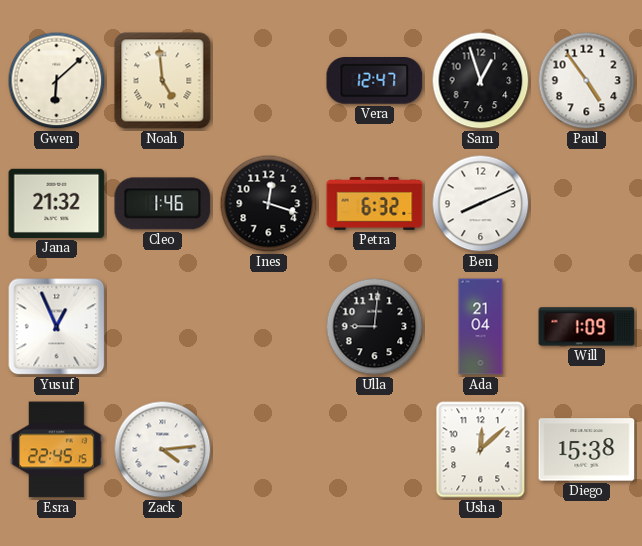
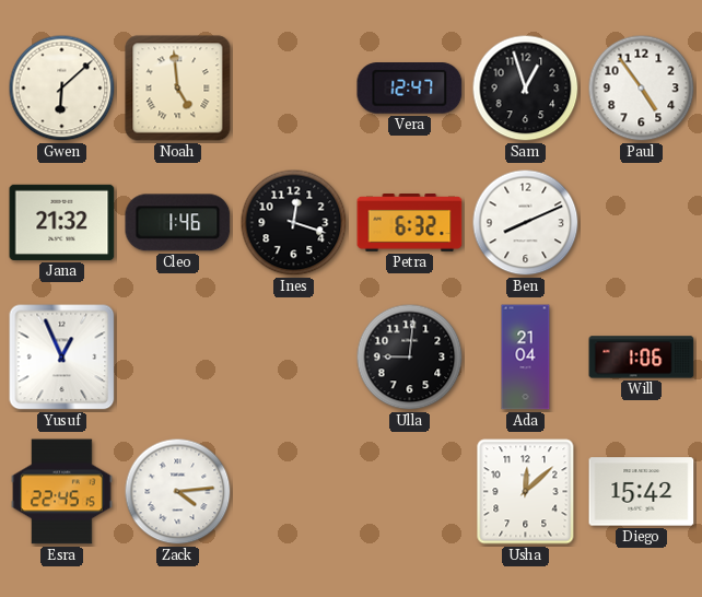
Will: 1:09 -> 1:06 (642, 358)
Diego: 15:38 -> 15:42 (642, 492)
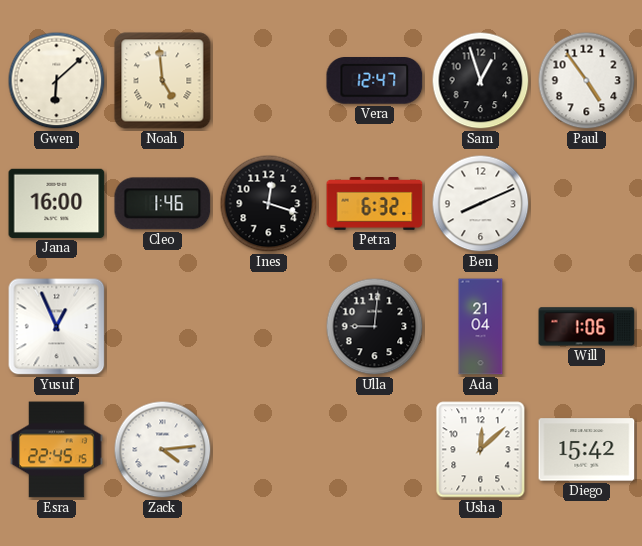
Jana: 21:32 -> 16:00 (57, 203)
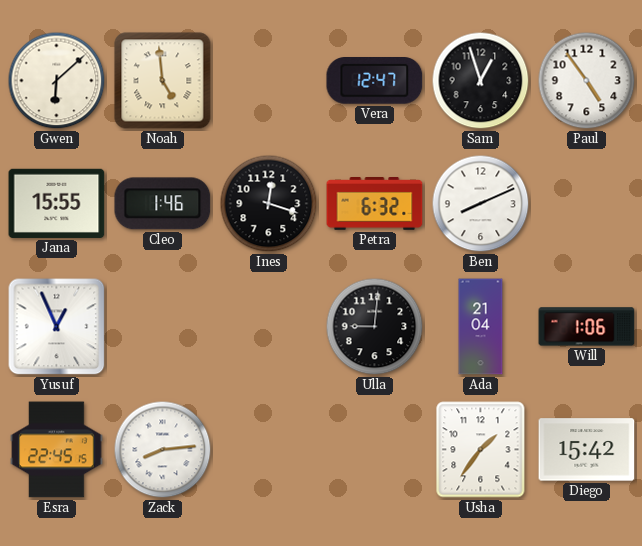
Jana: 16:00 -> 15:55 (57, 203)
Zack: 4:14 -> 8:14 (163, 450)
Usha: 12:08 -> 1:36 (481, 450)
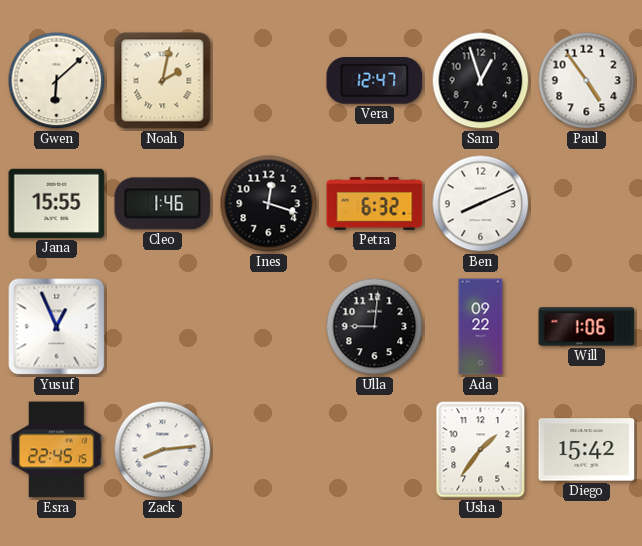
Noah: 4:59 -> 2:02 (163, 81)
Ada: 21:04 -> 09:22 (481, 327)
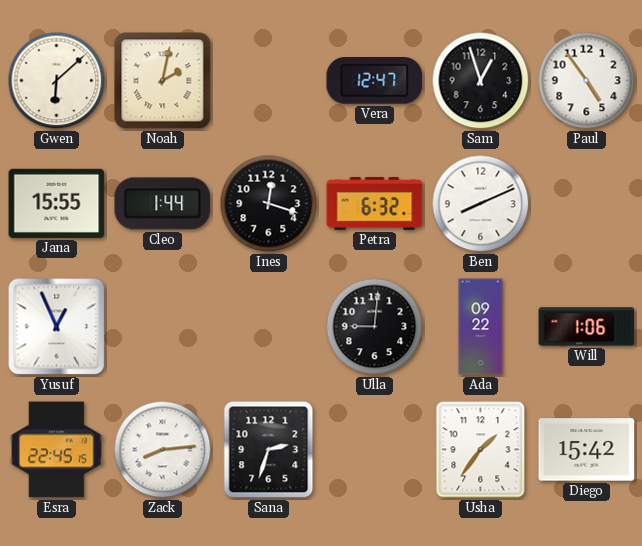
Cleo: 1:46 -> 1:44 (163, 204)
Sana: none -> 2:33 (269, 450)
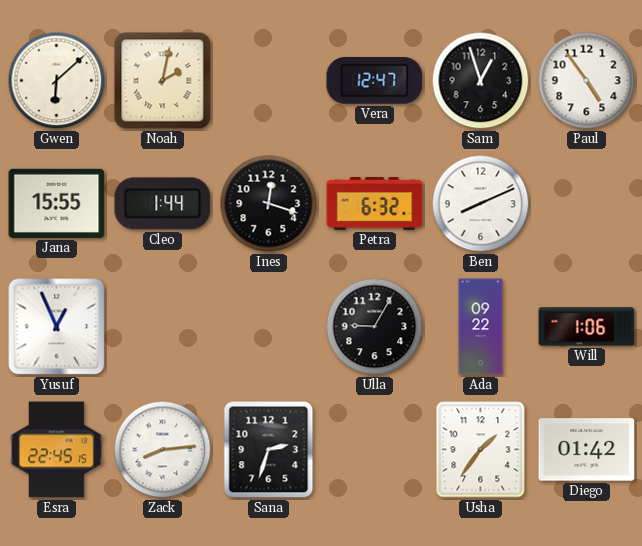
Ulla: 9:01 -> 9:05 (375, 327)
Diego: 15:42 -> 01:42 (587, 450)
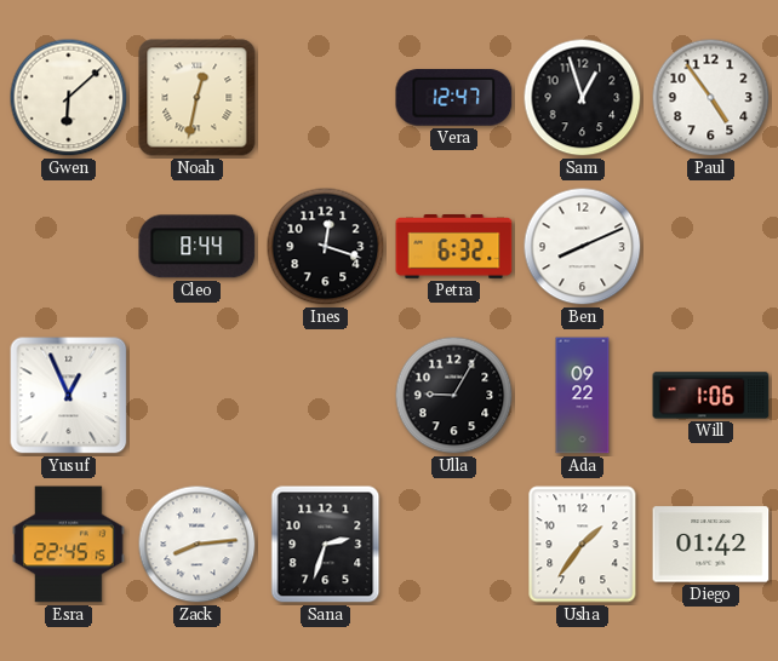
Noah: 2:02 -> 12:32 (198, 98)
Jana: 15:55 -> none (57, 203)
Cleo: 1:44 -> 8:44 (198, 247)
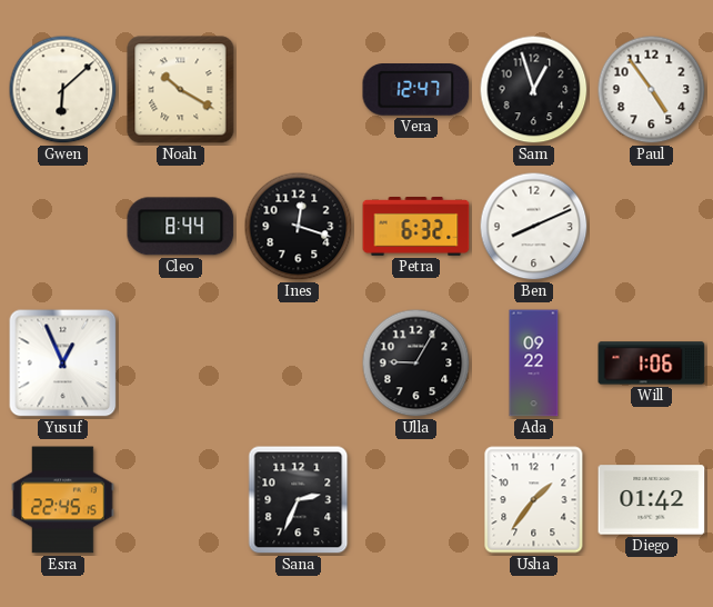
Noah: 12:32 -> 10:20 (181, 90)
Zack: 8:14 -> none (198, 545)
Sana: 2:33 -> 2:34 (299, 500)
